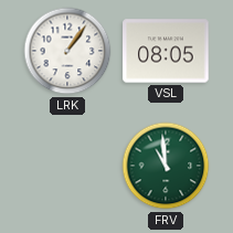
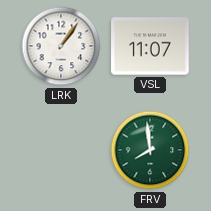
VSL: 08:05 -> 11:07 (150, 46)
FRV: 10:59 -> 7:59 (150, 150)
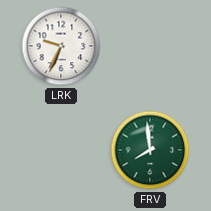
LRK: 1:06 -> 9:34 (61, 46)
VSL: 11:07 -> none (150, 46)
